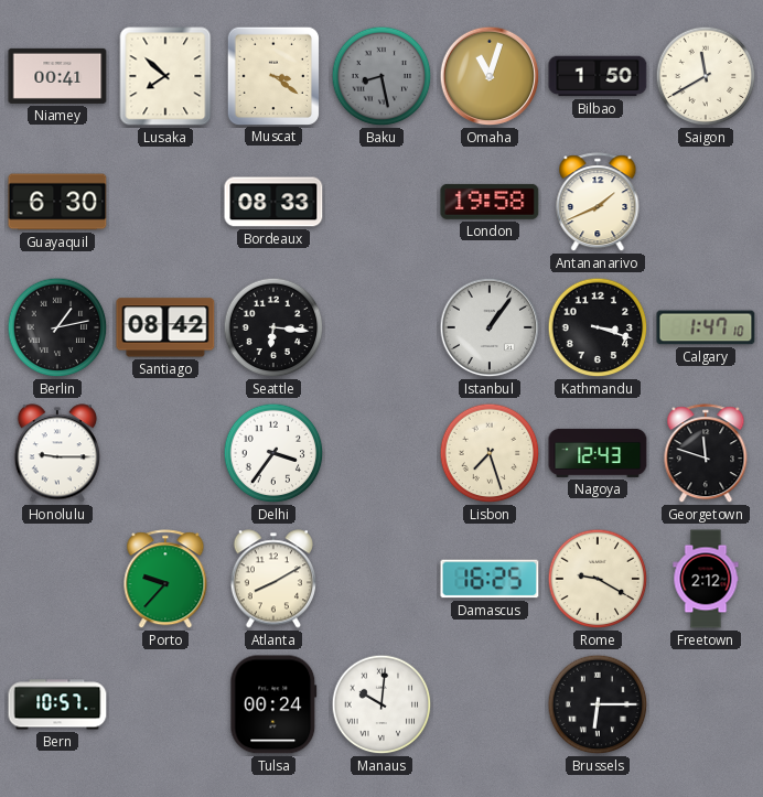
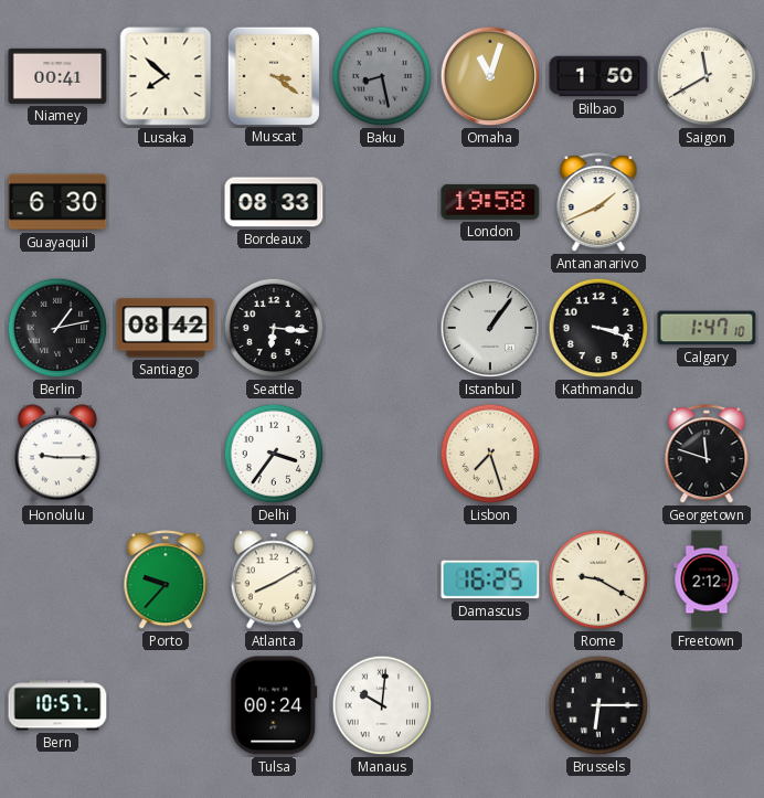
Nagoya: 12:43 -> none (598, 453)
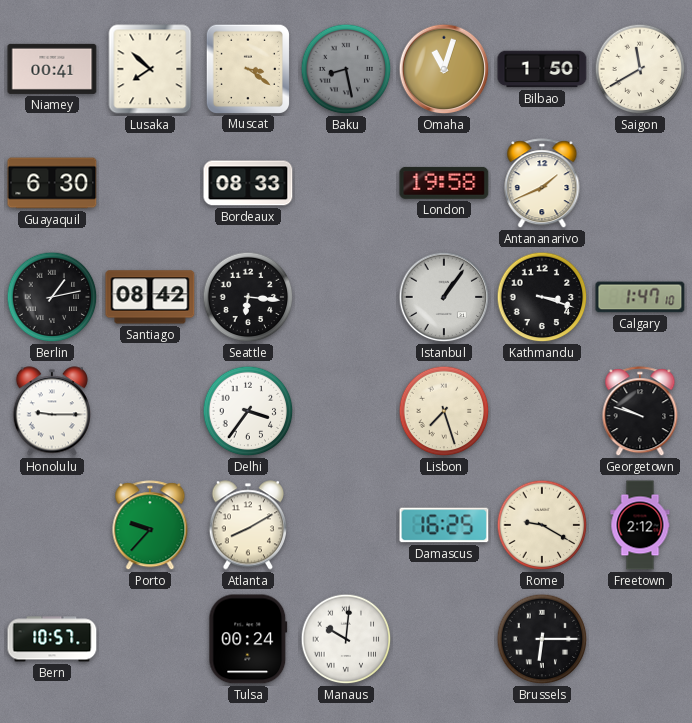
Georgetown: 11:48 -> 9:48 (640, 412)
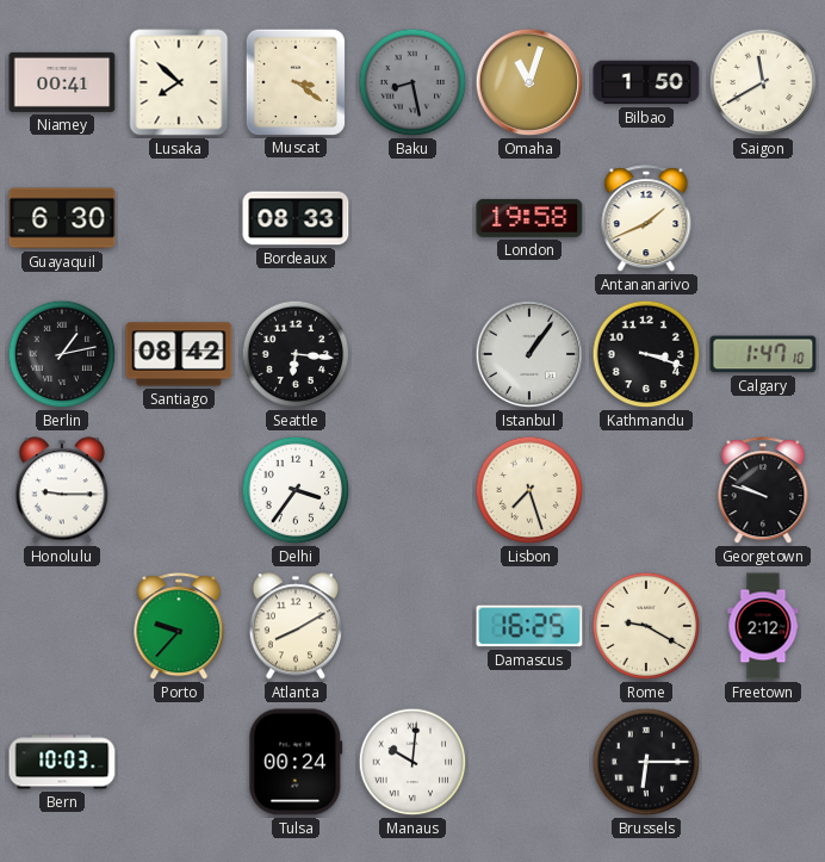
Bern: 10:57 -> 10:03 (62, 762)
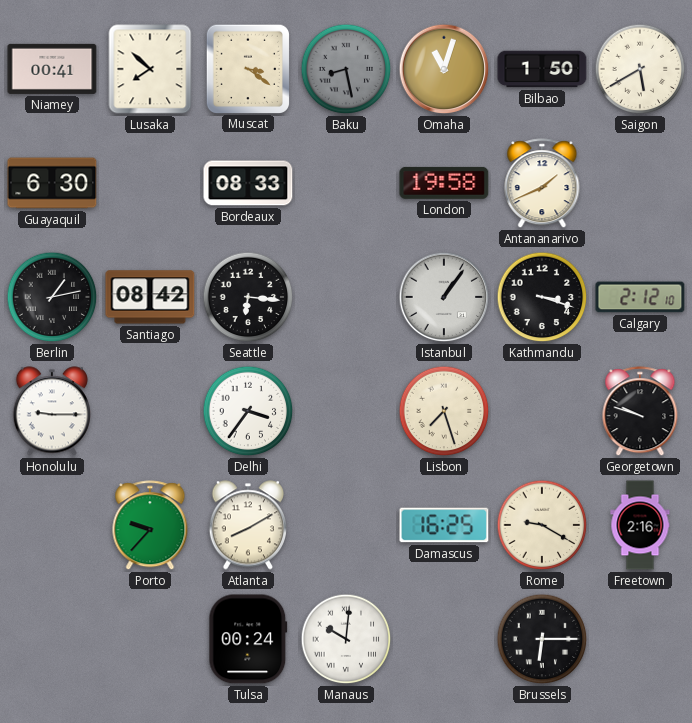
Saigon: 11:40 -> 5:40 (640, 69)
Calgary: 1:47 -> 2:12 (640, 297)
Freetown: 2:12 -> 2:16 (640, 525)
Bern: 10:03 -> none (62, 762)
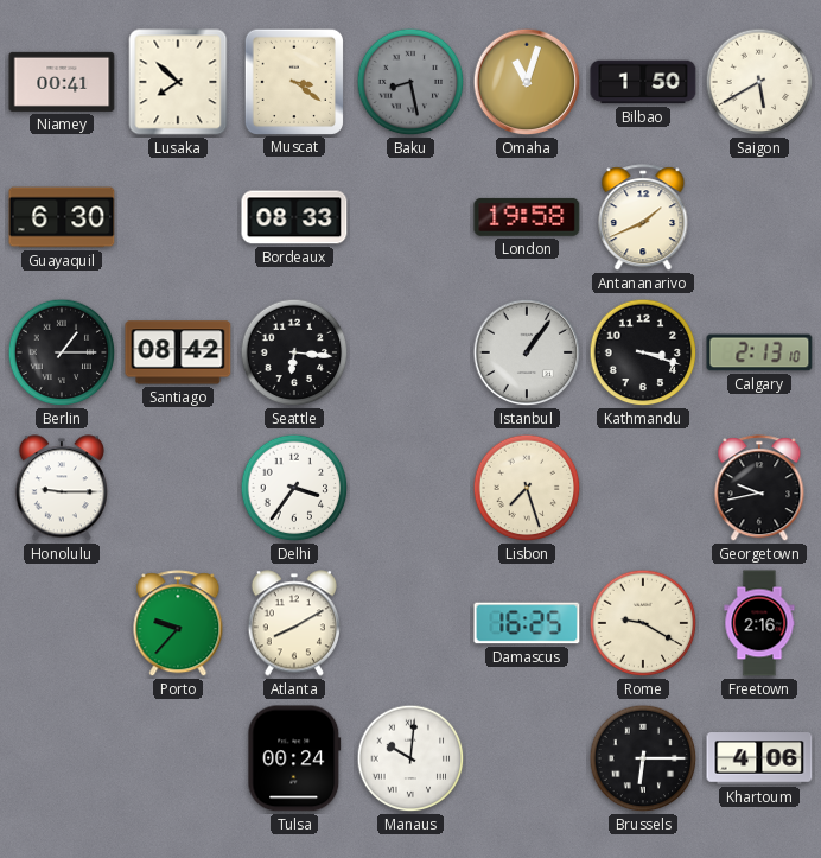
Berlin: 1:13 -> 1:15 (62, 352)
Calgary: 2:12 -> 2:13 (759, 352)
Georgetown: 9:48 -> 9:43 (759, 489)
Khartoum: none -> 4:06 (759, 758)
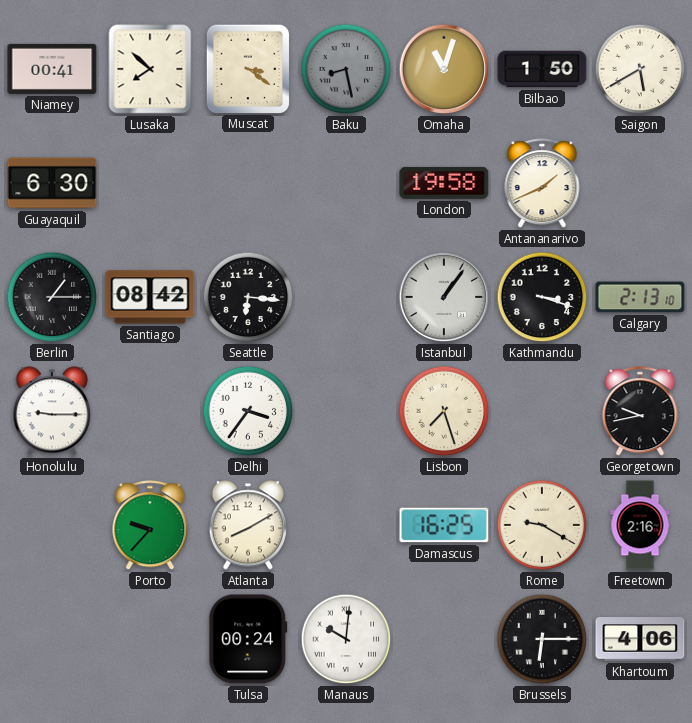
Bordeaux: 08:33 -> none (294, 217)
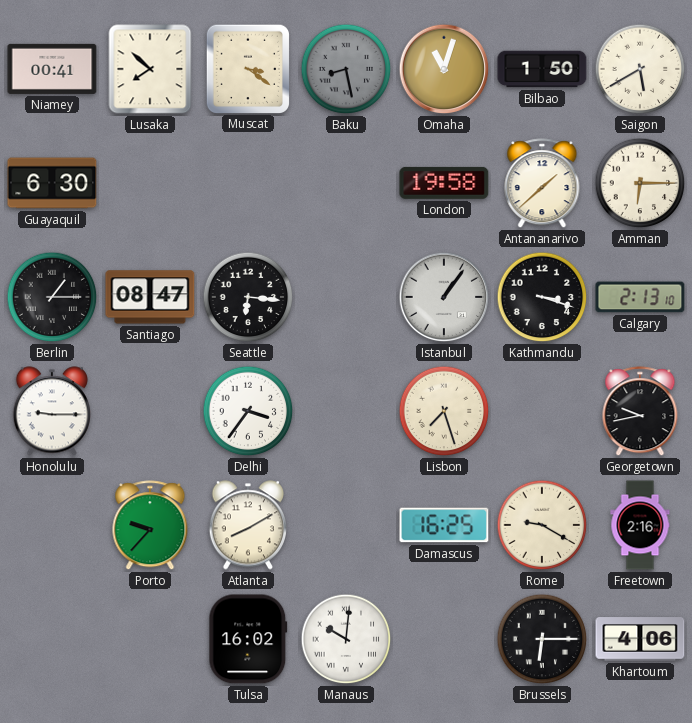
Antananarivo: 1:41 -> 1:38 (542, 184)
Amman: none -> 6:15 (640, 183)
Santiago: 08:42 -> 08:47 (150, 297)
Tulsa: 00:24 -> 16:02 (248, 639)
